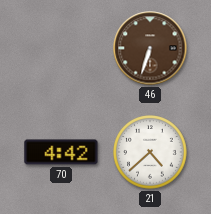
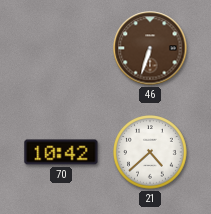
70: 4:42 -> 10:42 (61, 152)
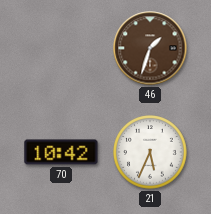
46: 6:33 -> 1:33 (150, 48)
21: 4:38 -> 5:34 (150, 152)
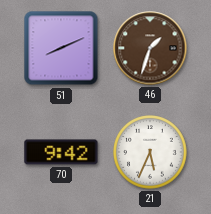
51: none -> 8:11 (61, 48)
70: 10:42 -> 9:42 (61, 152)
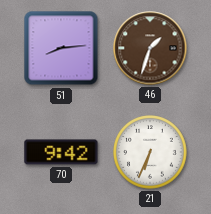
51: 8:11 -> 8:14 (61, 48)
21: 5:34 -> 6:34 (150, 152)
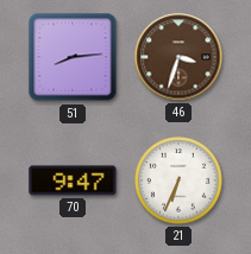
46: 1:33 -> 3:33 (178, 57)
70: 9:42 -> 9:47 (73, 180)
